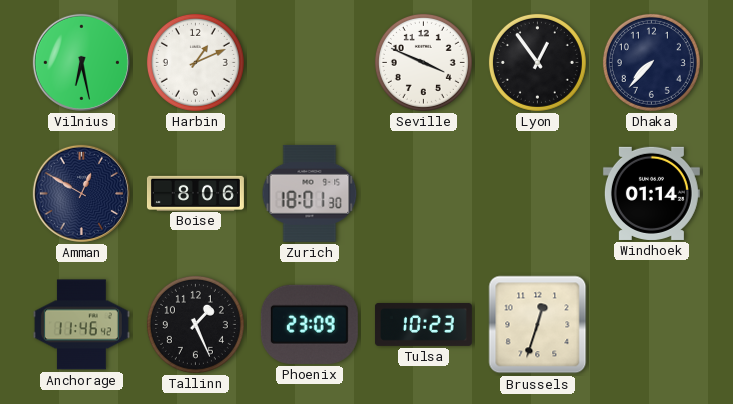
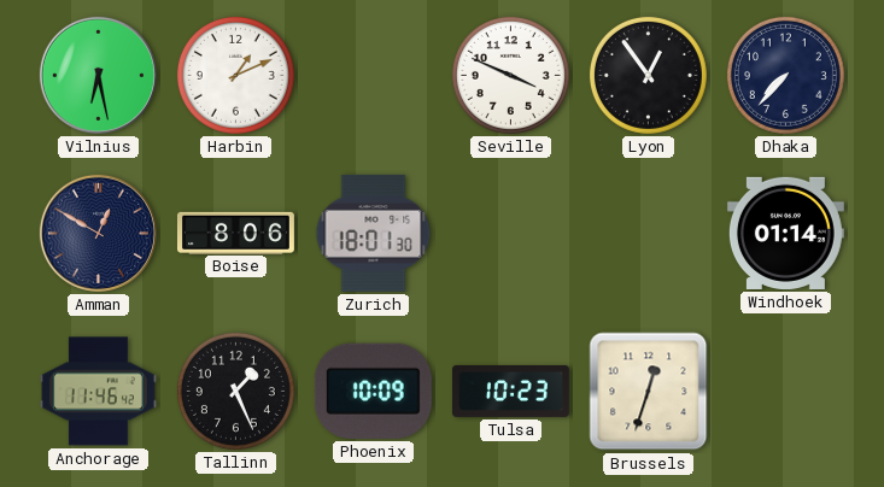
Phoenix: 23:09 -> 10:09 (373, 391)
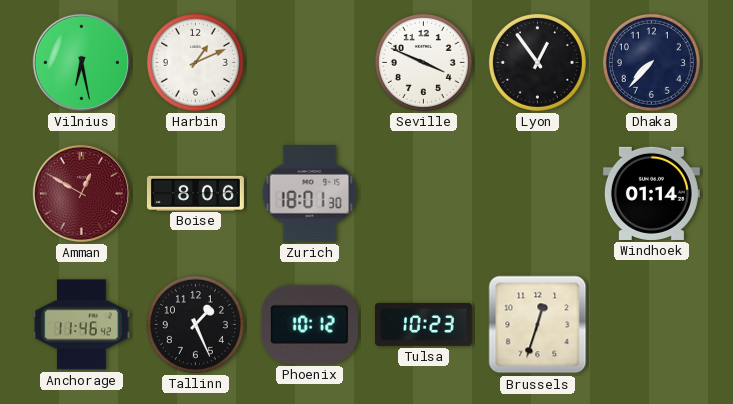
Amman dial: navy -> burgundy (81, 193)
Phoenix: 10:09 -> 10:12 (309, 324)
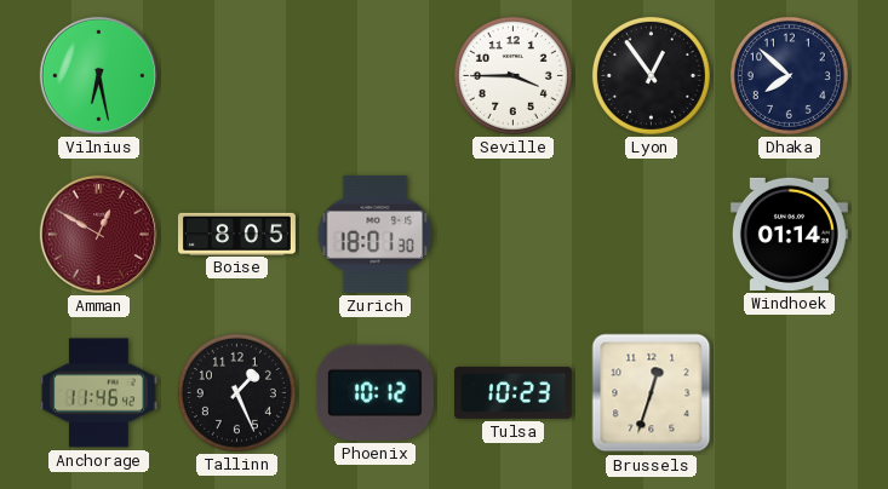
Harbin: 1:11 -> none (195, 62)
Seville: 3:49 -> 3:45 (512, 75)
Dhaka: 7:37 -> 7:52 (789, 75)
Boise: 8:06 -> 8:05 (236, 234)
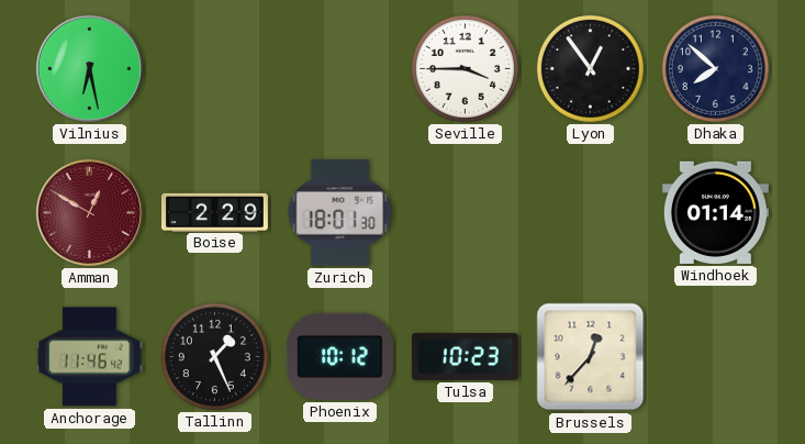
Boise: 8:05 -> 2:29 (214, 212)
Brussels: 12:33 -> 12:37 (591, 357)
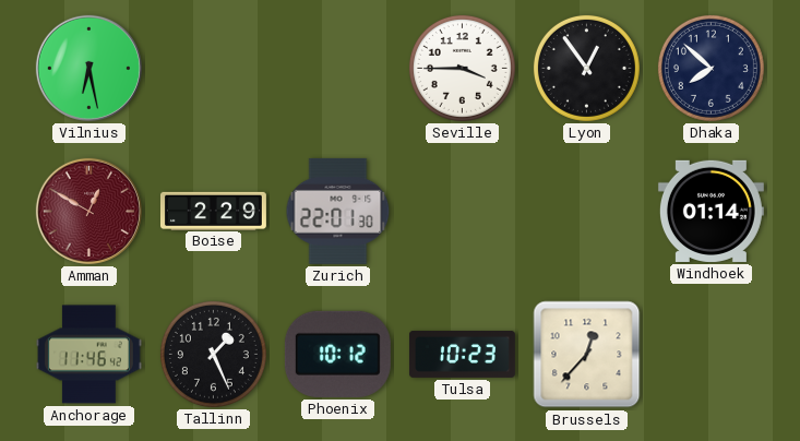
Zurich: 18:01 -> 22:01 (338, 211)
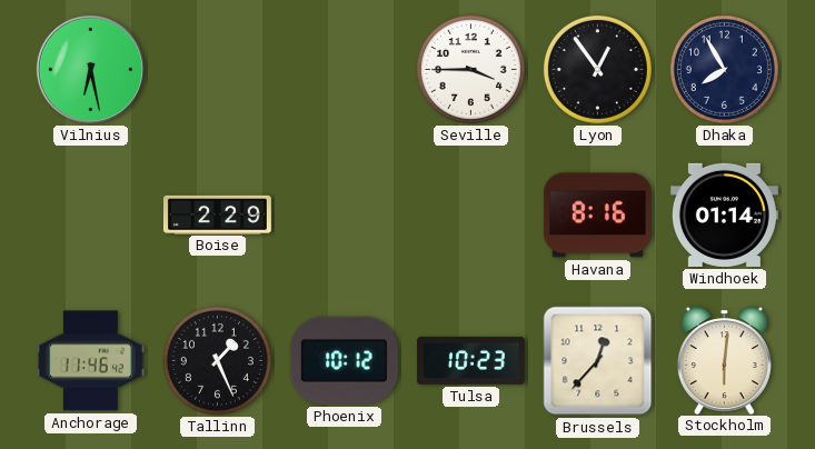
Dhaka: 7:52 -> 7:55 (724, 69)
Amman: 12:50 -> none (88, 211)
Zurich: 22:01 -> none (338, 211)
Havana: none -> 8:16 (597, 216)
Stockholm: none -> 6:01 (724, 360)
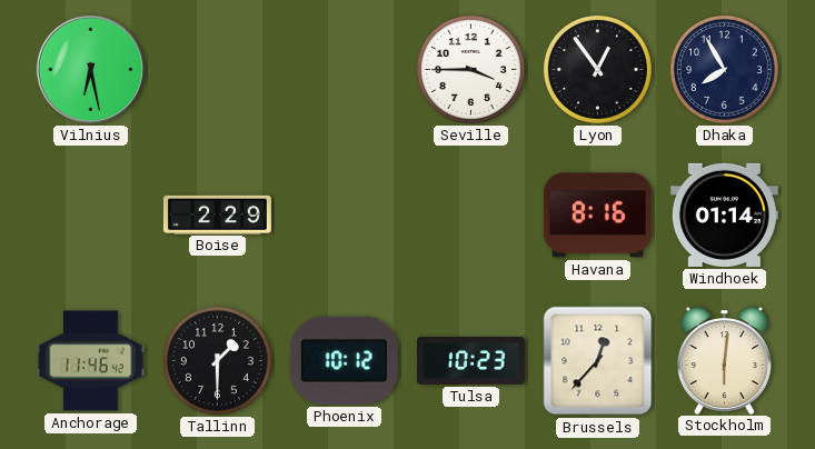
Tallinn: 1:26 -> 1:30 (217, 360)
